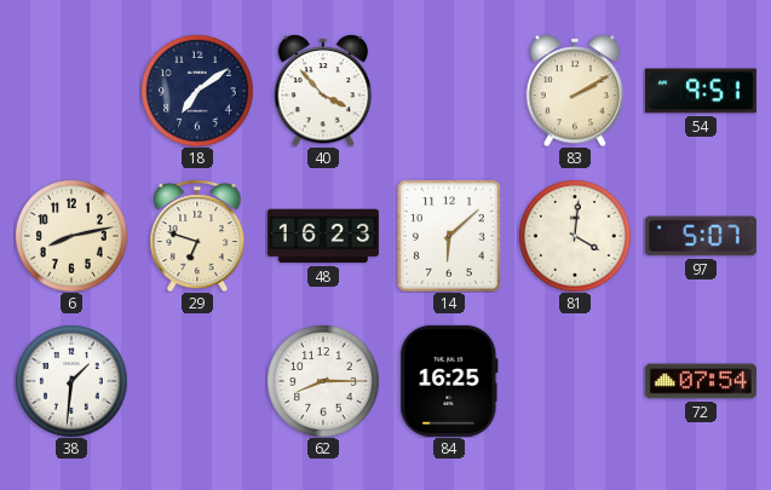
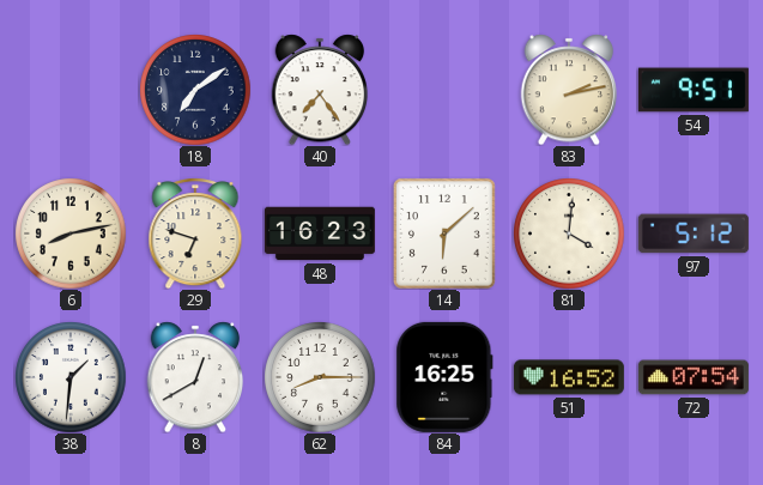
40: 3:53 -> 7:24 (320, 90)
83: 2:10 -> 2:13 (569, 90)
97: 5:07 -> 5:12 (694, 234)
8: none -> 12:40 (195, 377)
51: none -> 16:52 (569, 377)
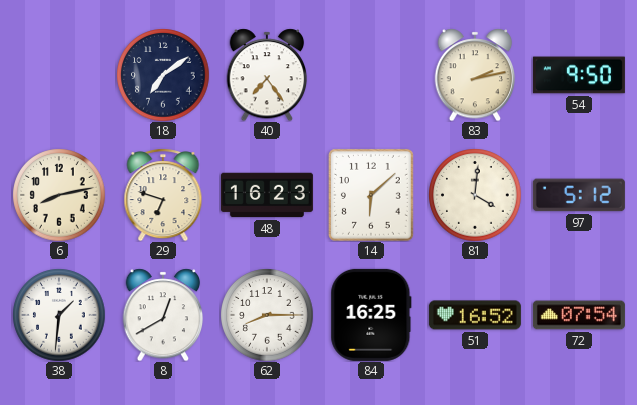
54: 9:51 -> 9:50 (579, 75)
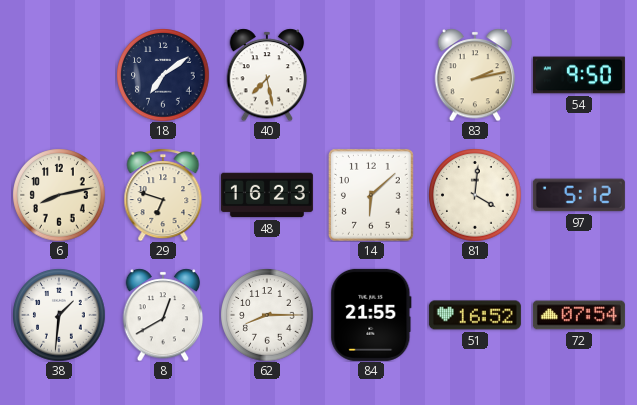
40: 7:24 -> 7:28 (267, 75)
84: 16:25 -> 21:55 (371, 315)
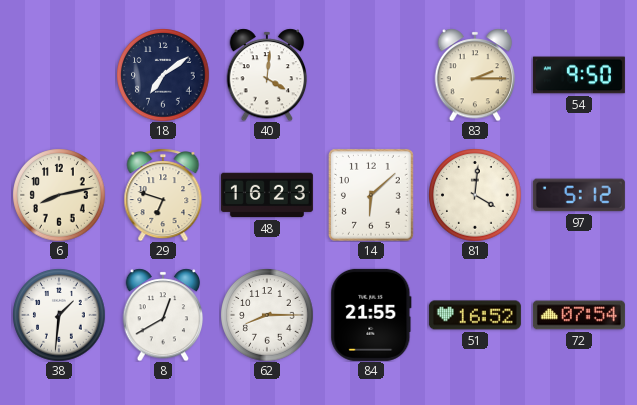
40: 7:28 -> 4:01 (267, 75)
83: 2:13 -> 2:15 (475, 75)
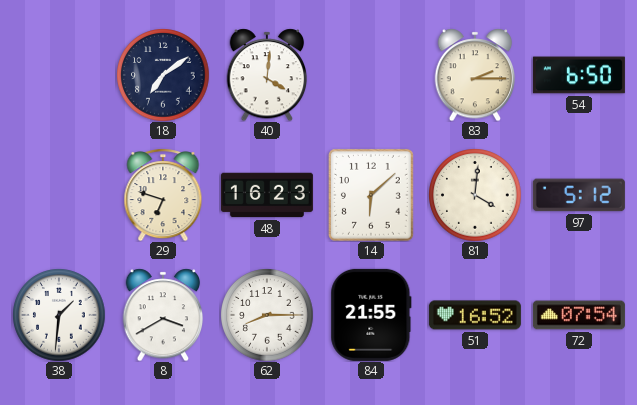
54: 9:50 -> 6:50 (579, 75)
6: 8:13 -> none (59, 195)
8: 12:40 -> 3:40 (163, 315)
